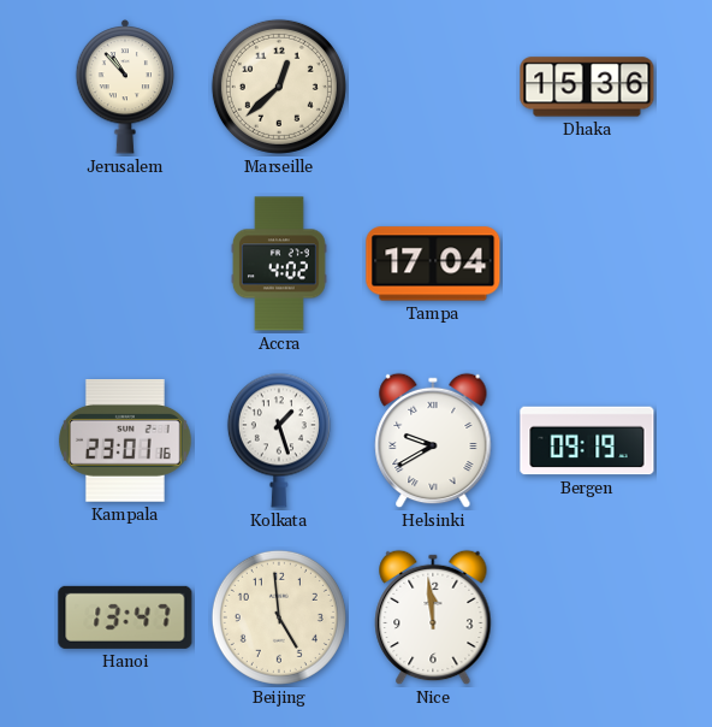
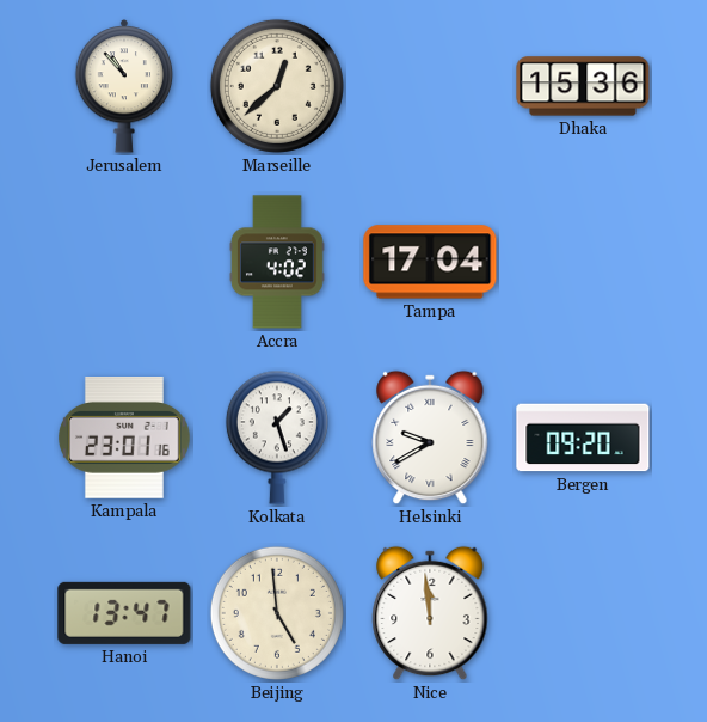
Bergen: 09:19 -> 09:20 (583, 438)
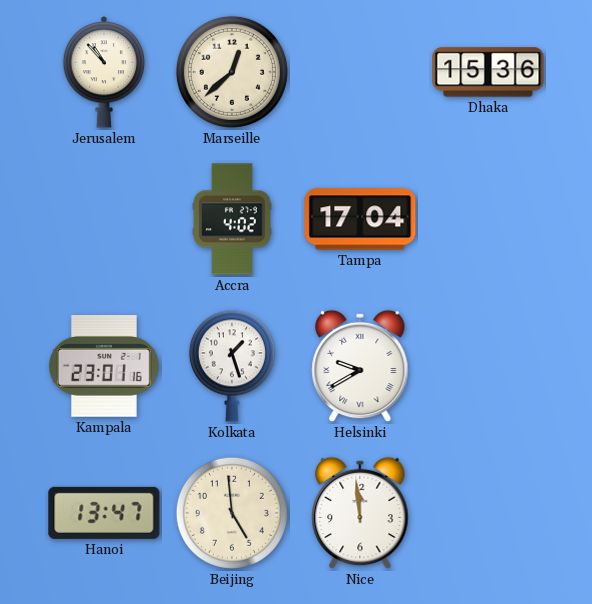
Bergen: 09:20 -> none (583, 438)
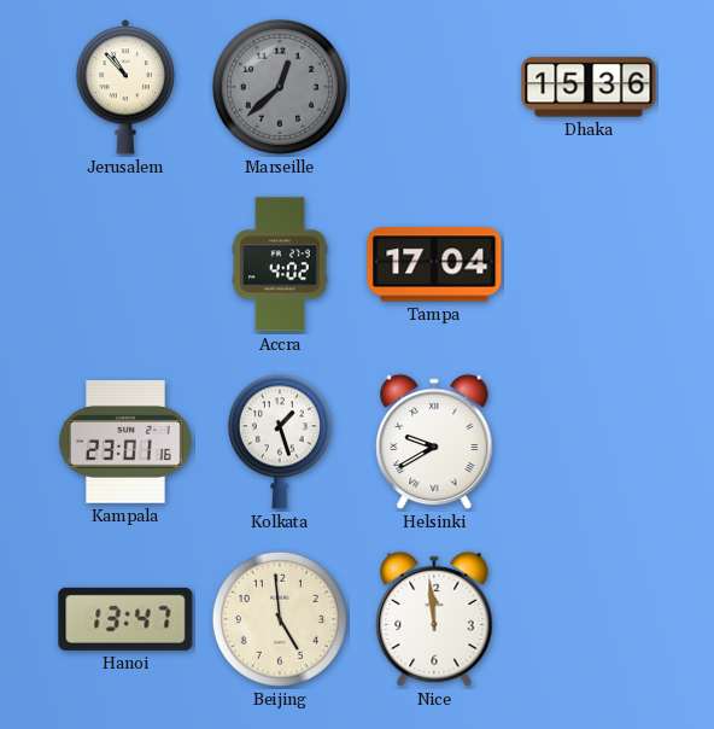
Marseille dial: cream -> grey (280, 87)
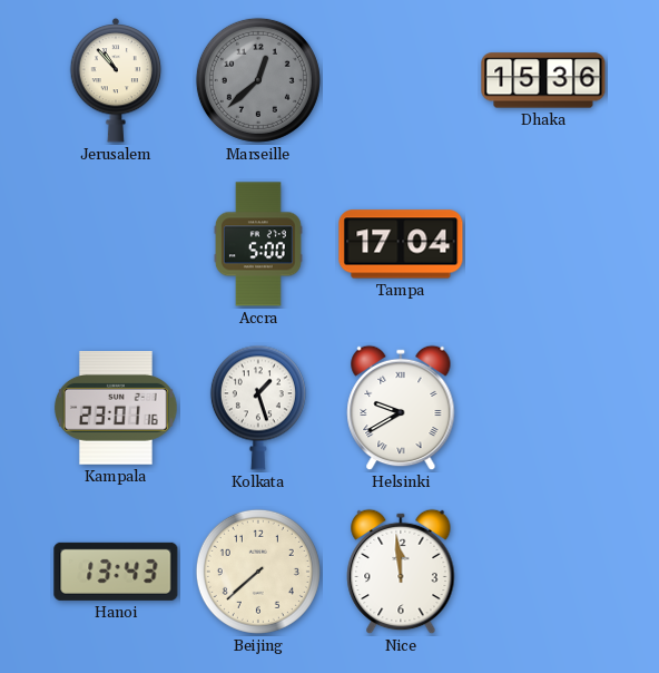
Accra: 4:02 -> 5:00 (258, 244)
Hanoi: 13:47 -> 13:43 (116, 572)
Beijing: 4:59 -> 7:38 (258, 572)
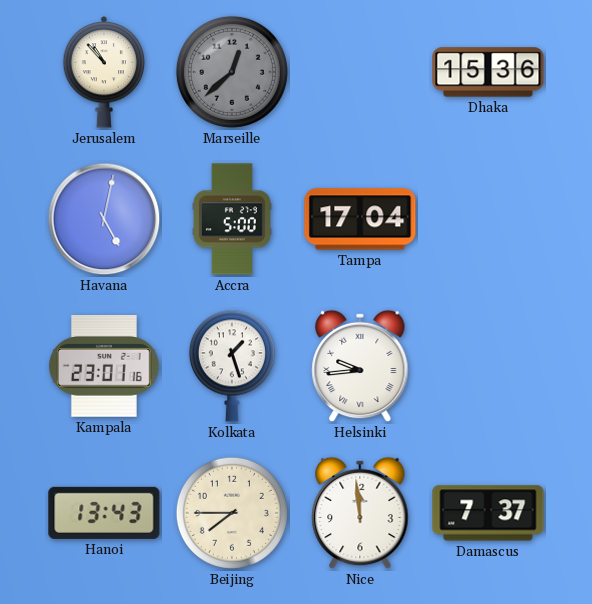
Havana: none -> 5:02 (104, 219)
Helsinki: 9:40 -> 9:44 (360, 366)
Beijing: 7:38 -> 7:45 (232, 513)
Damascus: none -> 7:37 (488, 513)
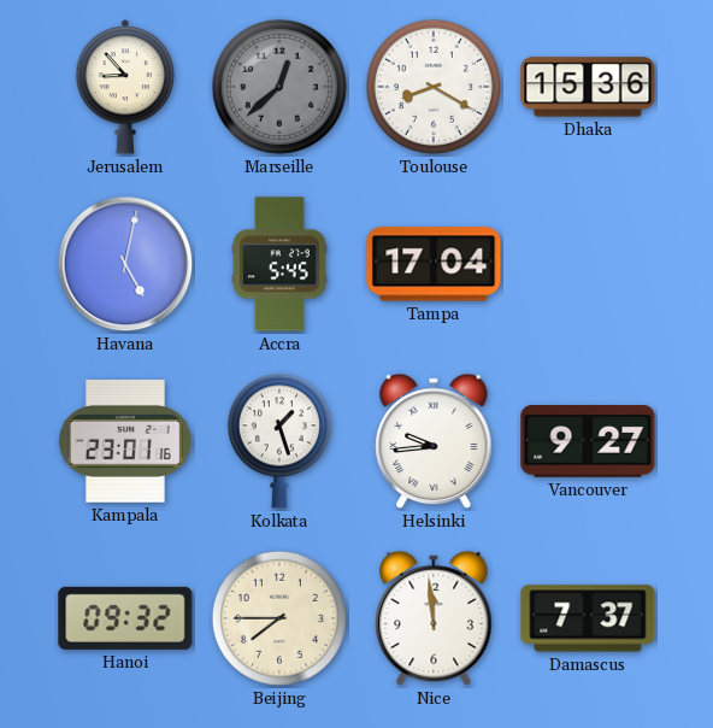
Jerusalem: 10:53 -> 8:53 (125, 87)
Toulouse: none -> 8:20 (434, 87)
Accra: 5:00 -> 5:45 (279, 264)
Vancouver: none -> 9:27 (588, 441)
Hanoi: 13:43 -> 09:32 (125, 618)
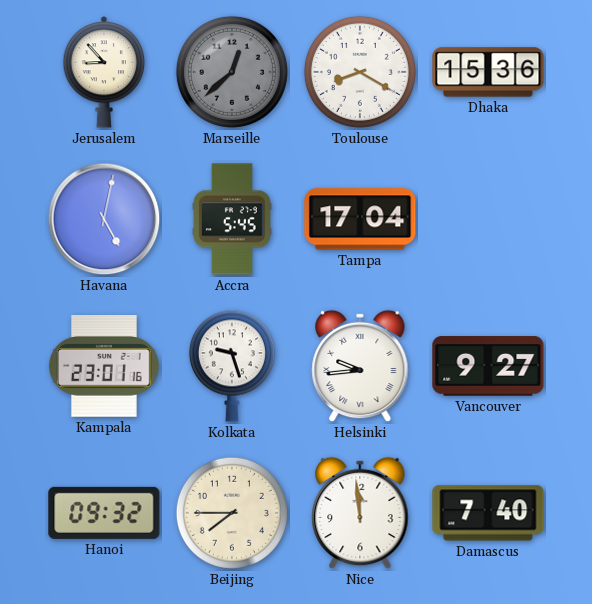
Kolkata: 1:27 -> 9:27 (232, 366)
Damascus: 7:37 -> 7:40 (488, 513)
